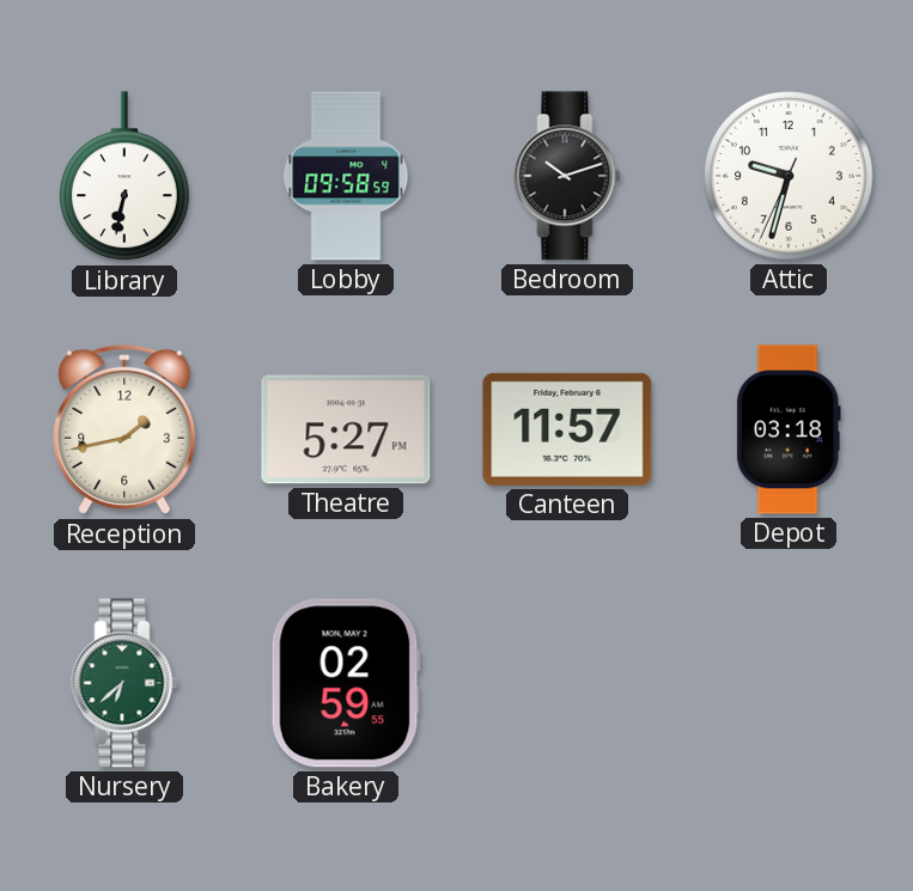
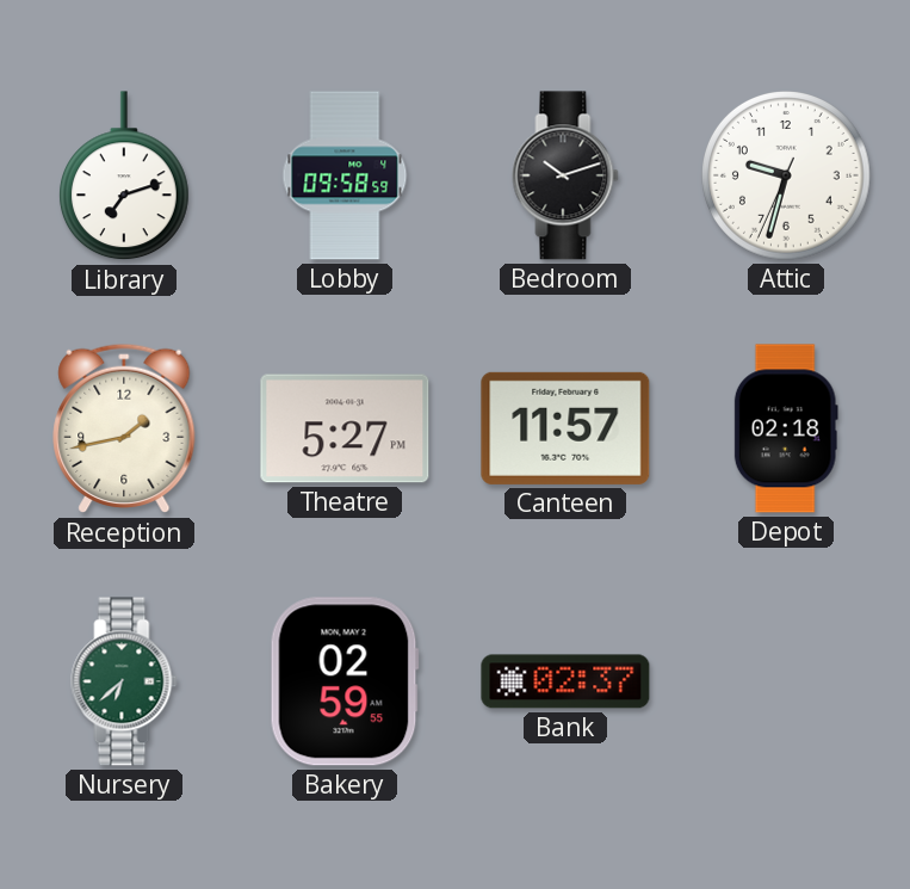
Library: 6:32 -> 7:12 (124, 177)
Depot: 03:18 -> 02:18 (786, 428)
Bank: none -> 02:37 (565, 681)
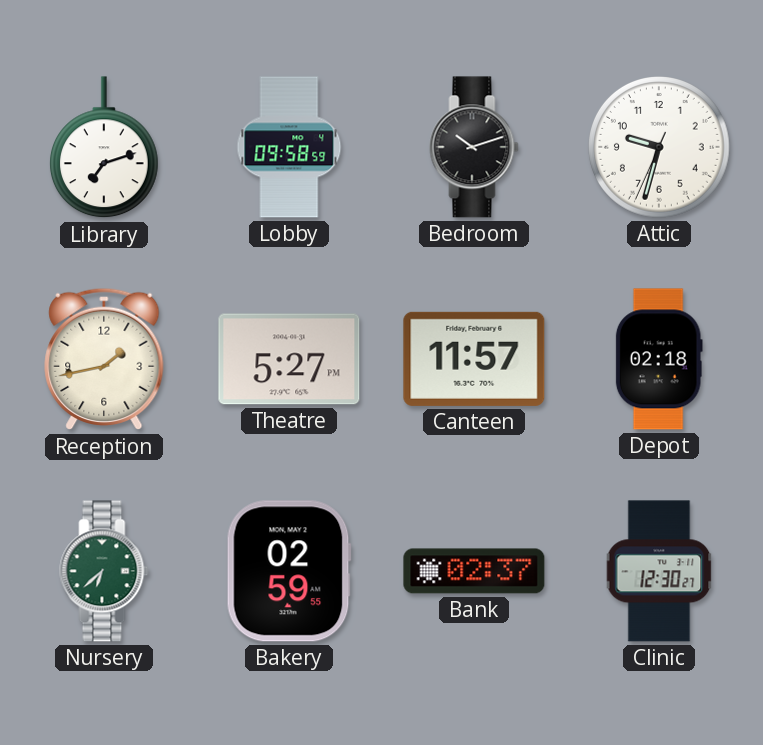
Clinic: none -> 12:30 (659, 571)
